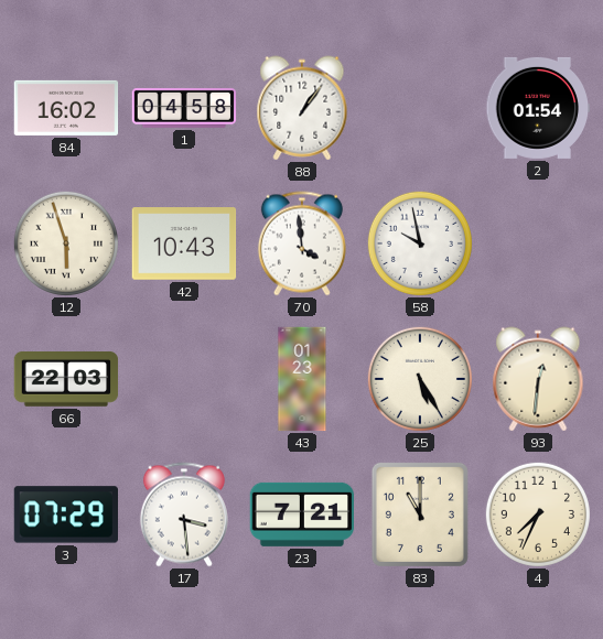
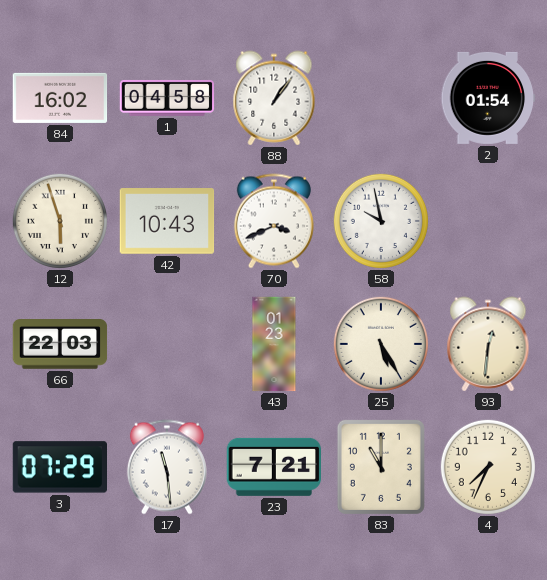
70: 3:59 -> 3:41 (274, 221)
17: 3:29 -> 11:29 (167, 467)
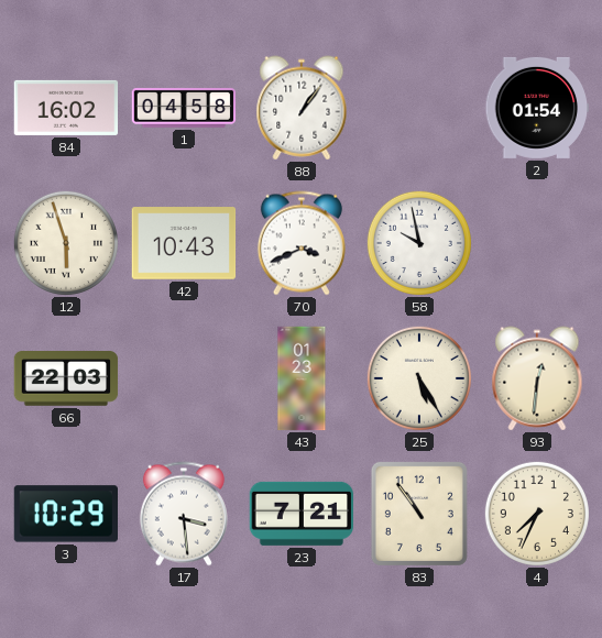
3: 07:29 -> 10:29 (65, 514)
17: 11:29 -> 3:29 (184, 514)
83: 11:00 -> 10:54 (419, 514)
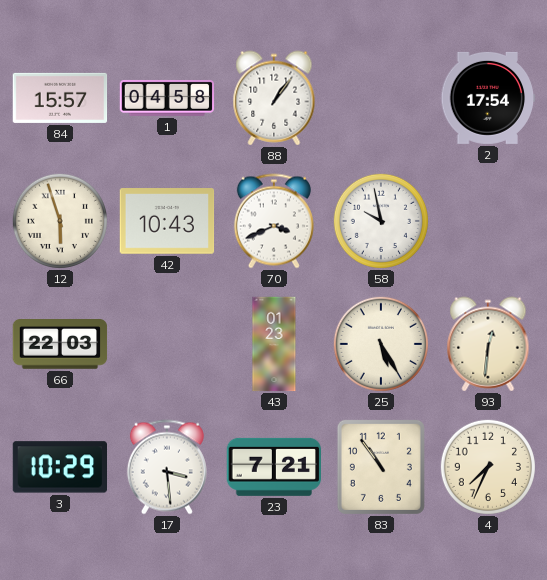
84: 16:02 -> 15:57 (60, 98)
2: 01:54 -> 17:54 (488, 98)
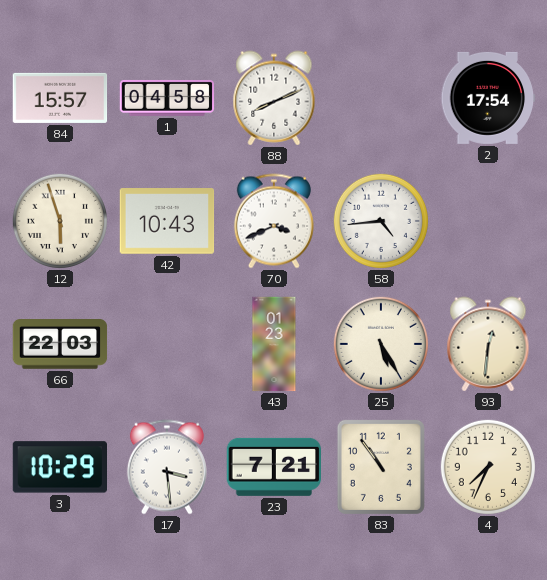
88: 1:06 -> 8:11 (274, 98)
58: 9:58 -> 4:44 (381, 221)
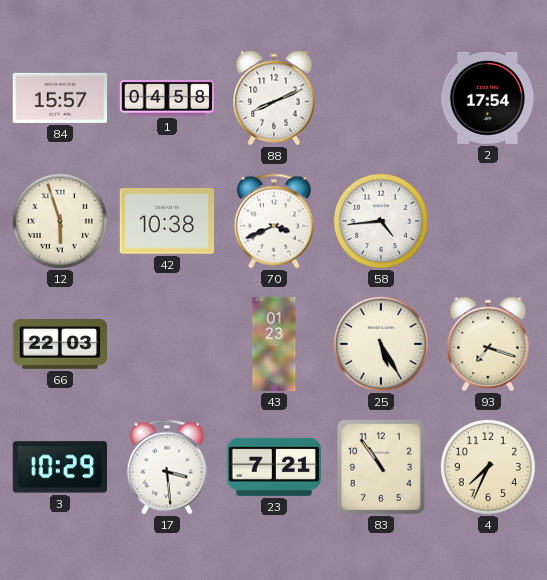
42: 10:43 -> 10:38 (167, 221)
93: 12:31 -> 7:18 (488, 344)
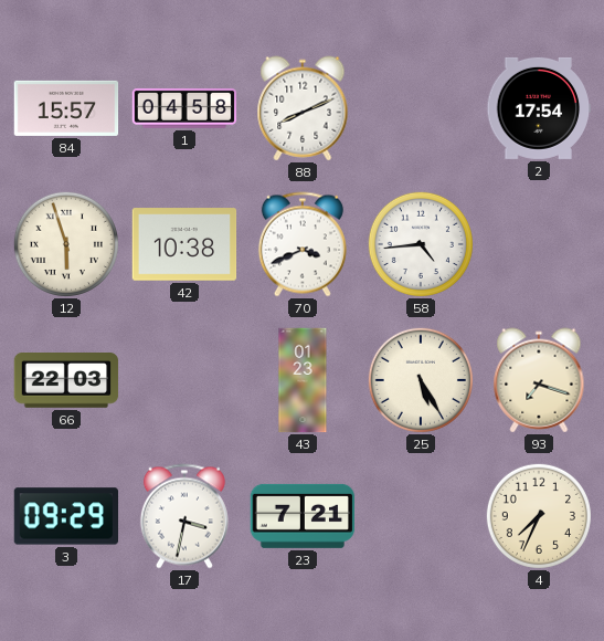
3: 10:29 -> 09:29 (65, 516)
17: 3:29 -> 3:32 (184, 516)
83: 10:54 -> none (381, 467)
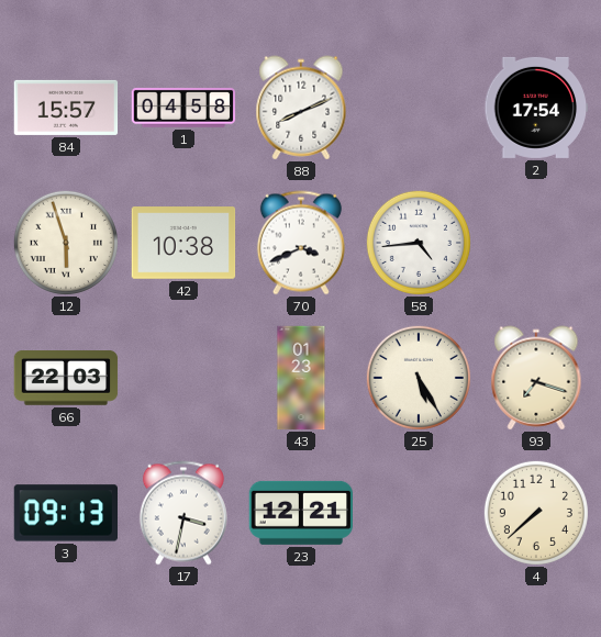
3: 09:29 -> 09:13 (65, 513)
23: 7:21 -> 12:21 (300, 513)
4: 7:34 -> 7:38 (536, 513)
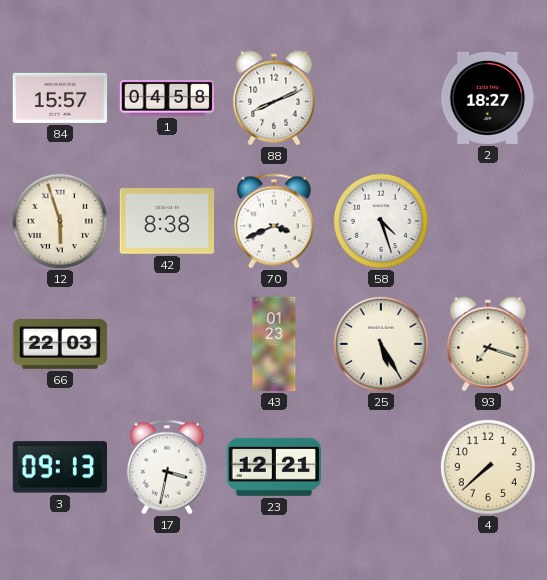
2: 17:54 -> 18:27 (488, 98)
42: 10:38 -> 8:38 (167, 221)
58: 4:44 -> 4:27 (381, 221)
